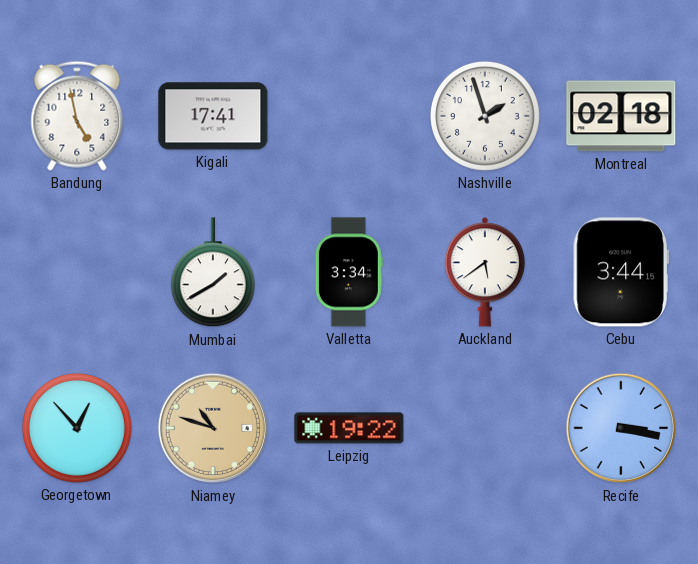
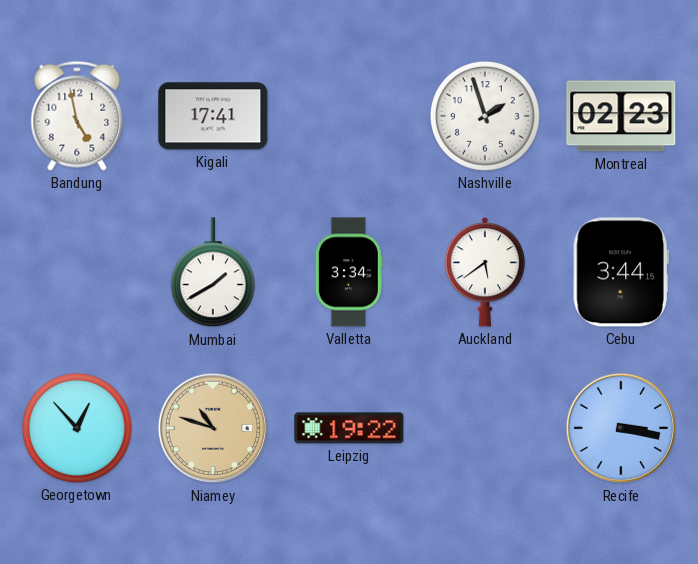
Montreal: 02:18 -> 02:23 (621, 116)
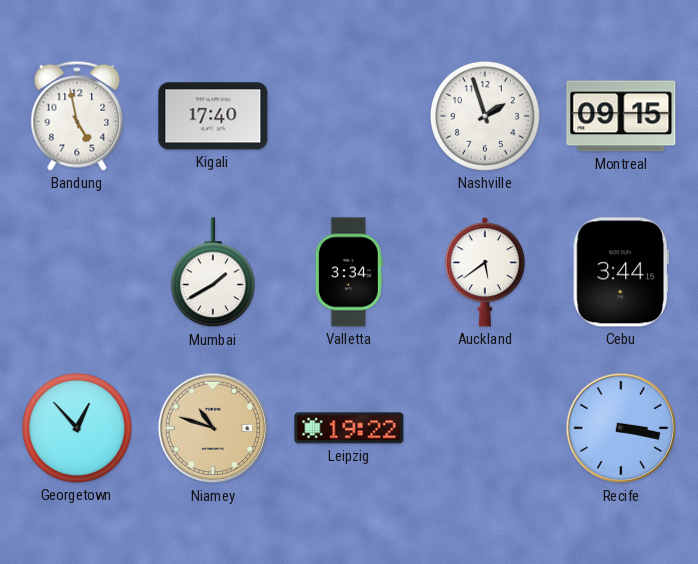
Kigali: 17:41 -> 17:40 (213, 116)
Montreal: 02:23 -> 09:15 (621, 116)
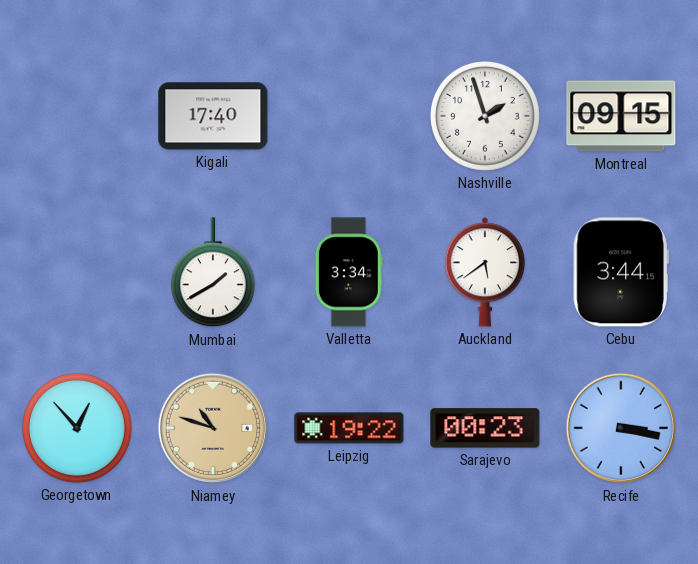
Bandung: 4:58 -> none (77, 116)
Sarajevo: none -> 00:23 (485, 428)
